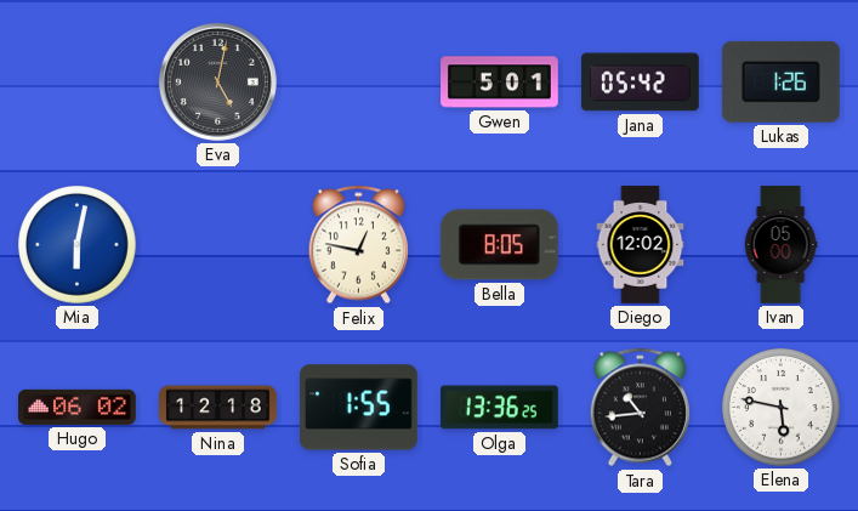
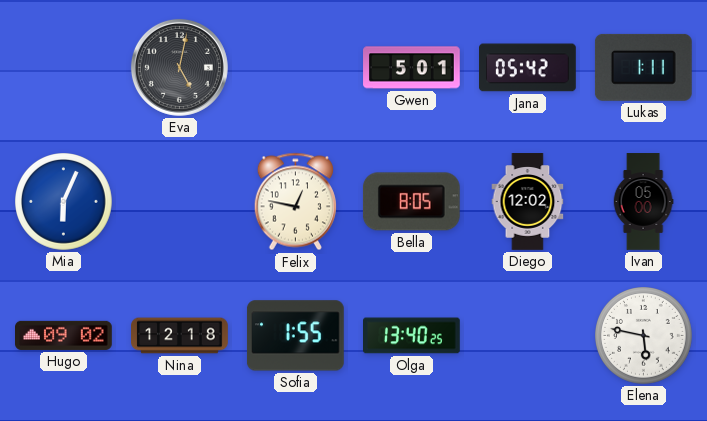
Lukas: 1:26 -> 1:11 (643, 67)
Mia: 6:02 -> 6:04 (64, 202)
Hugo: 06:02 -> 09:02 (64, 335)
Olga: 13:36 -> 13:40 (412, 336)
Tara: 10:44 -> none (640, 408)
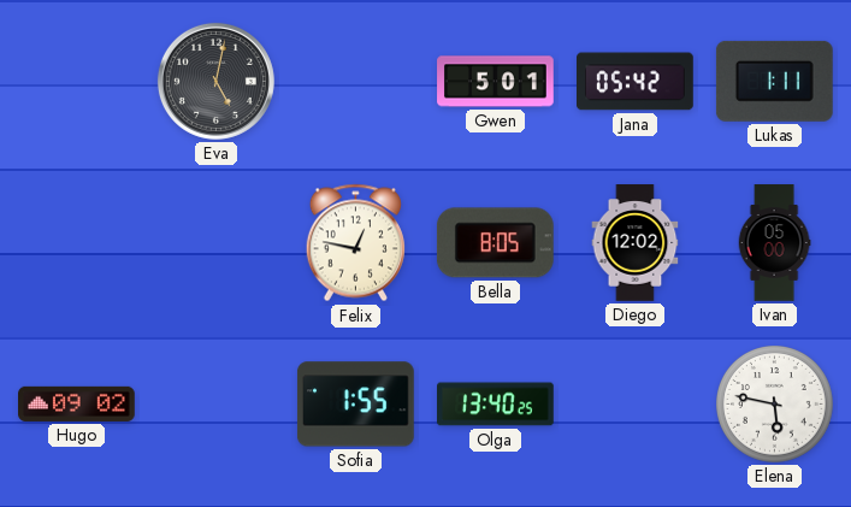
Mia: 6:04 -> none (64, 202)
Nina: 12:18 -> none (180, 336)
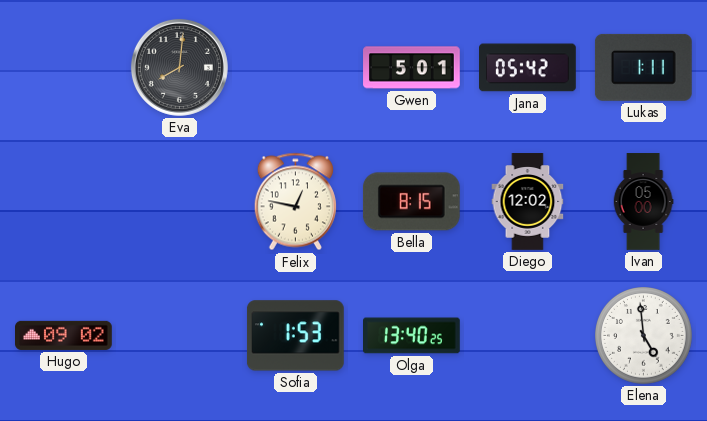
Eva: 5:02 -> 8:01 (179, 67)
Bella: 8:05 -> 8:15 (411, 202)
Sofia: 1:55 -> 1:53 (295, 336)
Elena: 5:47 -> 4:59 (644, 336)
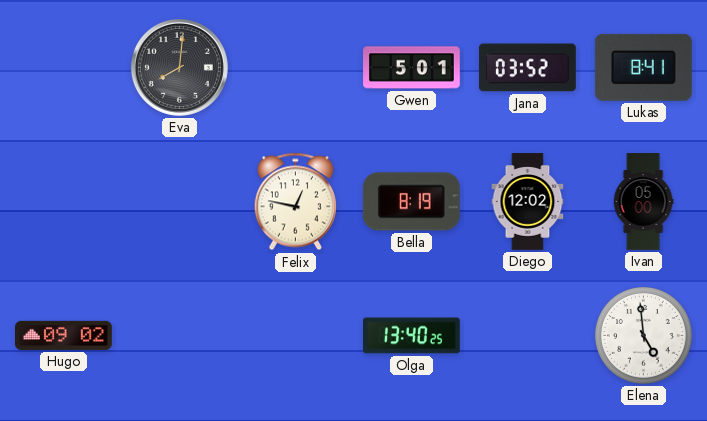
Jana: 05:42 -> 03:52 (528, 68)
Lukas: 1:11 -> 8:41 (643, 67)
Bella: 8:15 -> 8:19 (411, 202)
Sofia: 1:53 -> none (295, 336)
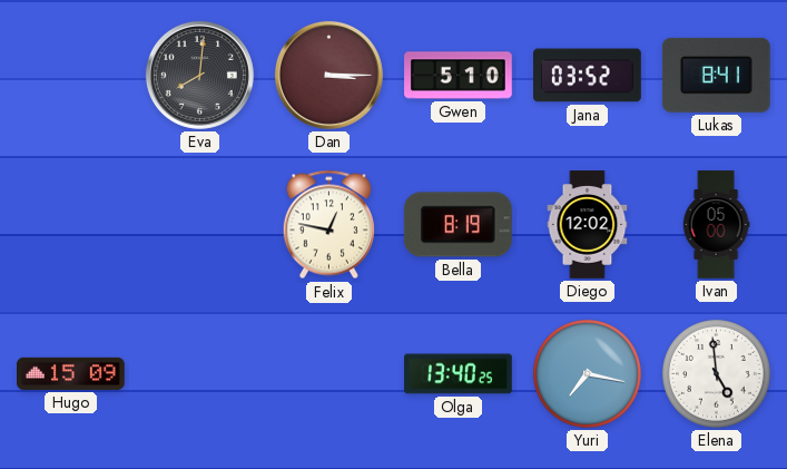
Dan: none -> 3:15 (328, 75)
Gwen: 5:01 -> 5:10 (459, 76)
Hugo: 09:02 -> 15:09 (71, 373)
Yuri: none -> 7:17 (588, 374)
